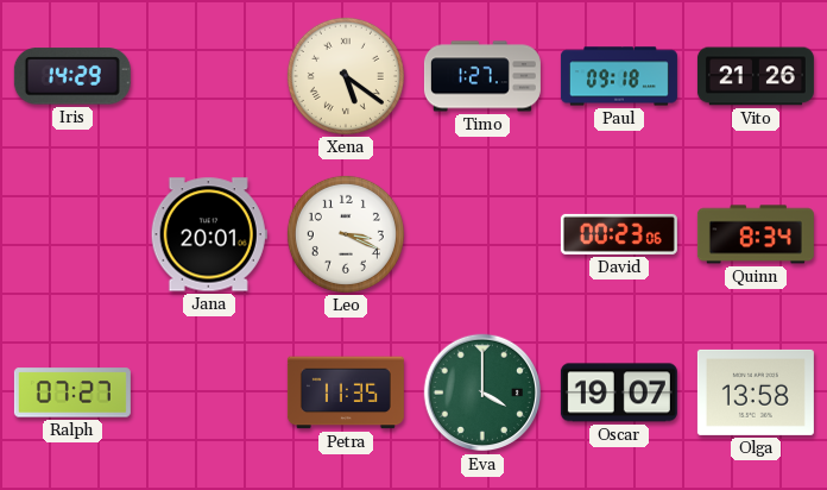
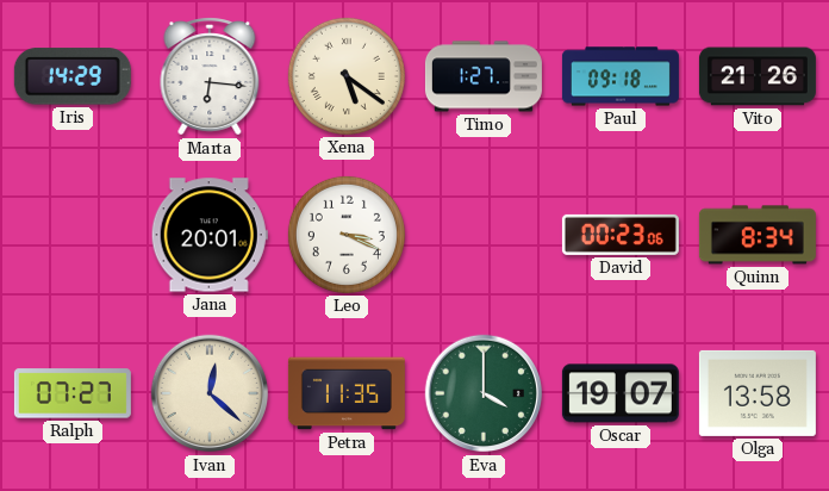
Marta: none -> 6:16 (210, 76)
Ivan: none -> 12:22 (210, 393)
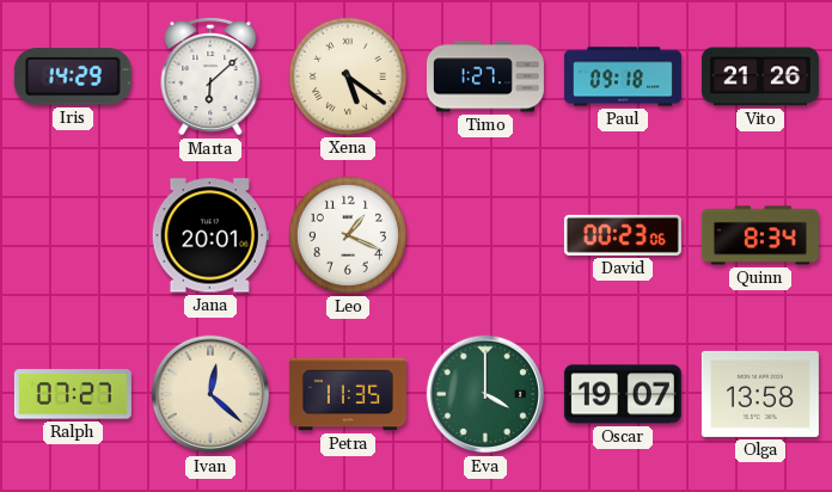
Marta: 6:16 -> 6:08 (210, 76)
Leo: 3:19 -> 1:19 (348, 235)
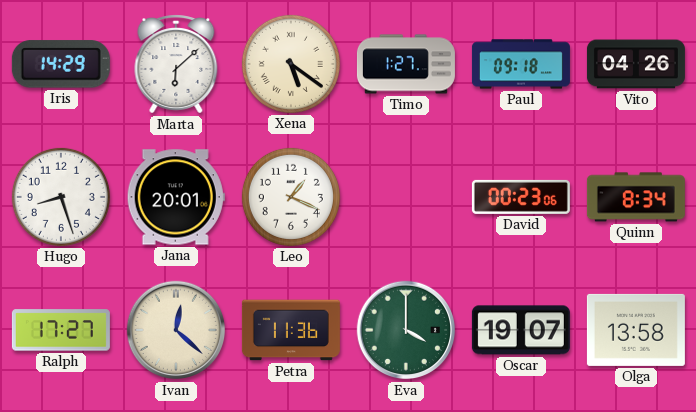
Vito: 21:26 -> 04:26 (636, 64)
Hugo: none -> 8:27 (61, 197)
Ralph: 07:27 -> 17:27 (61, 330)
Petra: 11:35 -> 11:36 (291, 330)
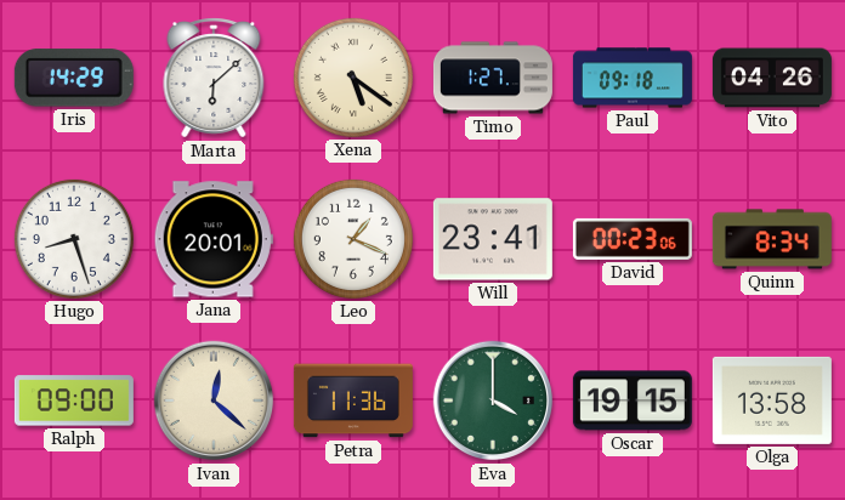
Will: none -> 23:41 (493, 239)
Ralph: 17:27 -> 09:00 (74, 400)
Oscar: 19:07 -> 19:15 (633, 400)
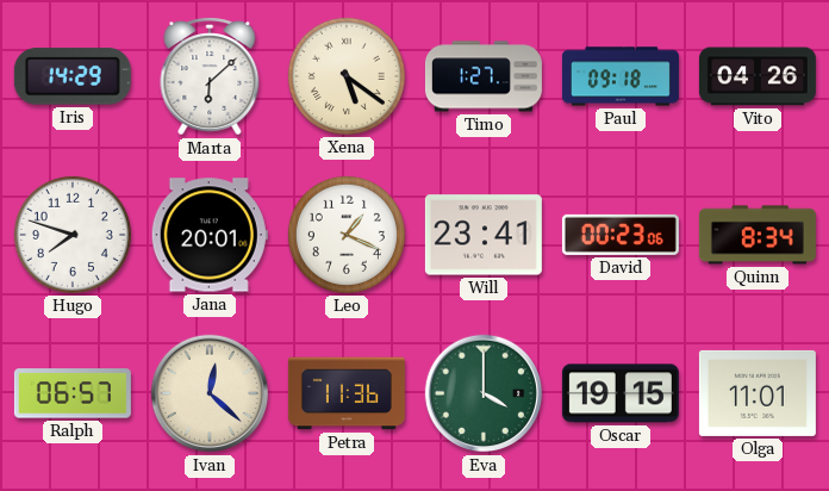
Hugo: 8:27 -> 7:48 (73, 235)
Ralph: 09:00 -> 06:57 (73, 393)
Olga: 13:58 -> 11:01 (758, 393)
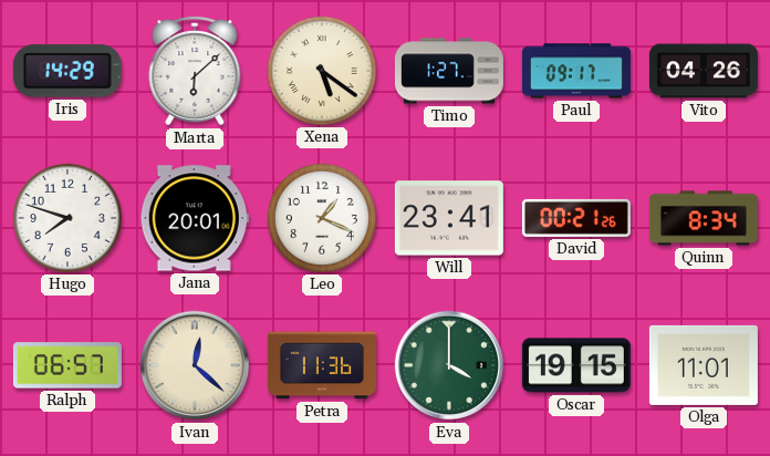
Paul: 09:18 -> 09:17 (576, 71)
David: 00:23 -> 00:21 (576, 218)
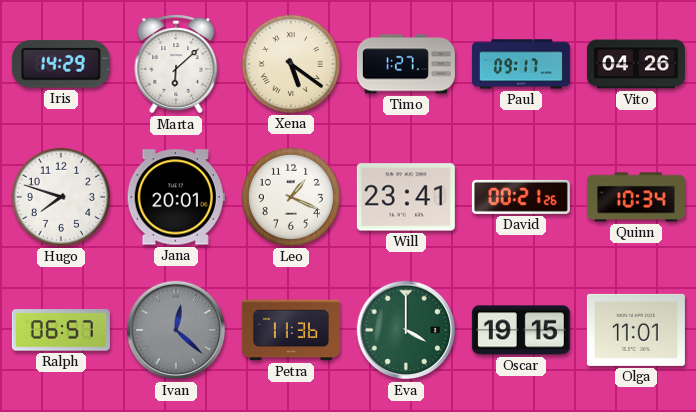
Quinn: 8:34 -> 10:34 (636, 197)
Ivan dial: cream -> grey (176, 330)
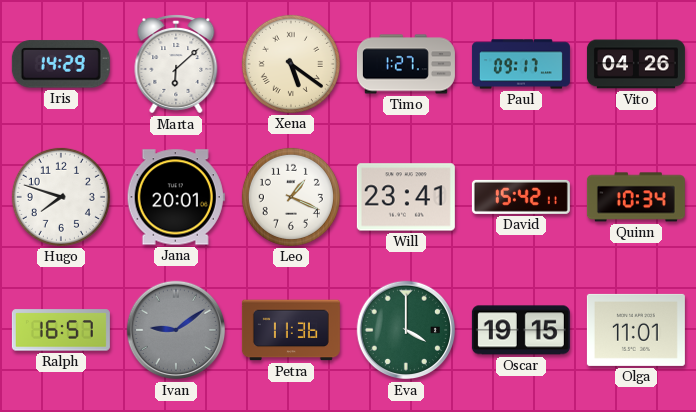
David: 00:21 -> 15:42 (521, 197)
Ralph: 06:57 -> 16:57 (61, 330)
Ivan: 12:22 -> 9:09 (176, 330)
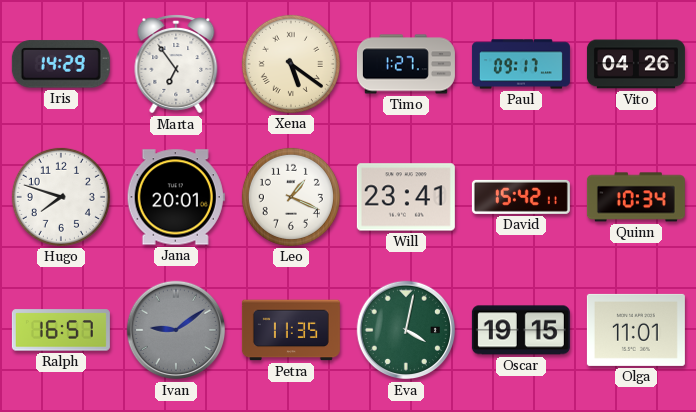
Marta: 6:08 -> 6:54 (176, 64)
Petra: 11:36 -> 11:35 (291, 330)
Eva: 4:00 -> 4:02 (406, 330)
